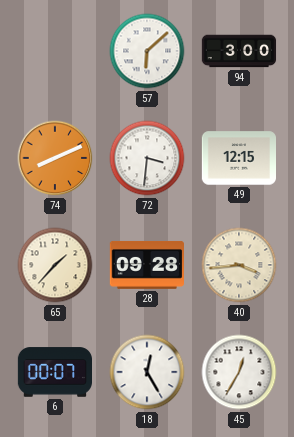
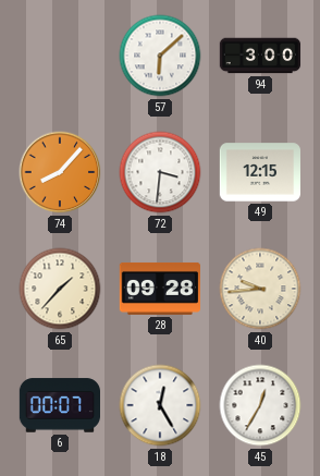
74: 8:11 -> 8:07 (60, 172)
40: 3:44 -> 9:44 (260, 289)
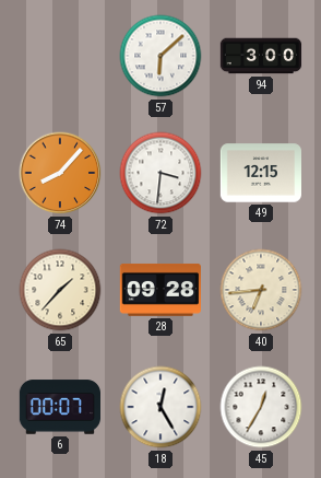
40: 9:44 -> 6:44 (261, 290)
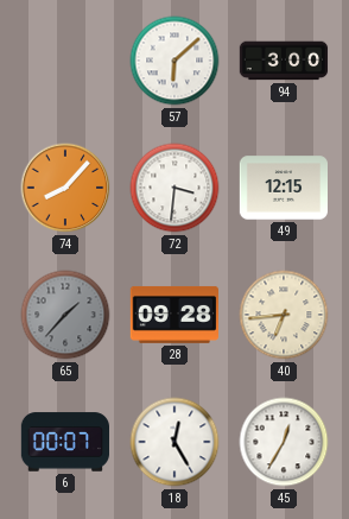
65 dial: cream -> grey (65, 315)
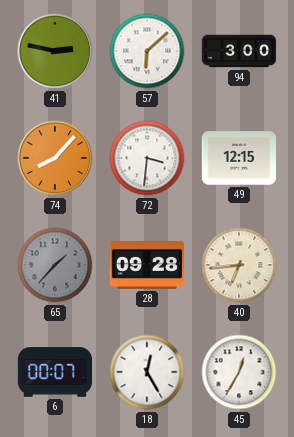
41: none -> 2:47 (55, 51)
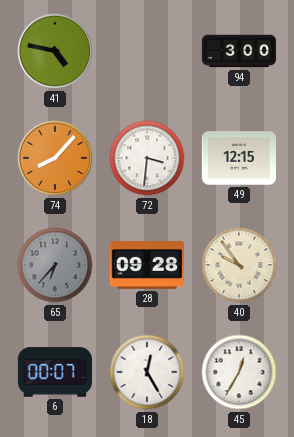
41: 2:47 -> 4:47 (55, 51)
57: 6:08 -> none (147, 51)
65: 1:37 -> 6:37 (55, 265)
40: 6:44 -> 9:54 (239, 265)
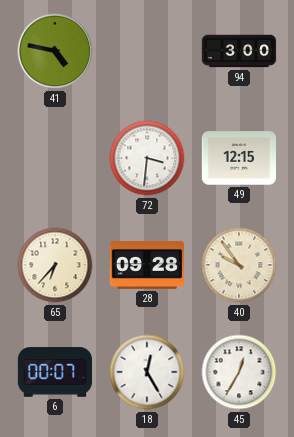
74: 8:07 -> none (55, 158)
65 dial: grey -> cream (55, 265)
